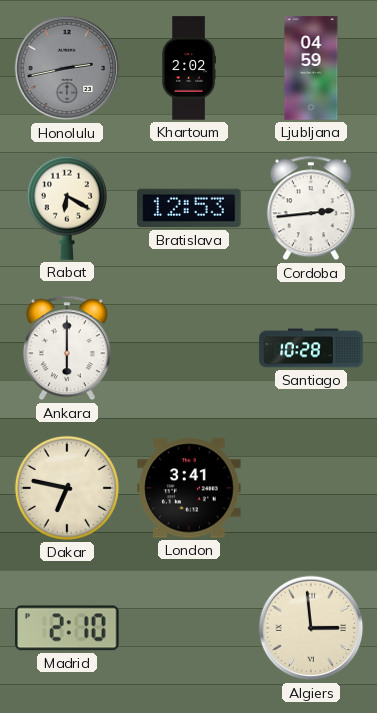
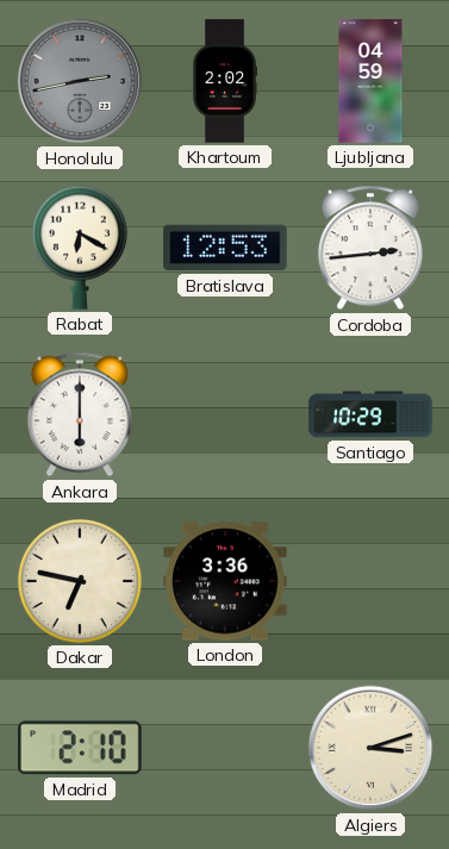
Santiago: 10:28 -> 10:29 (370, 414)
London: 3:41 -> 3:36 (225, 581)
Algiers: 2:59 -> 3:12 (370, 748)
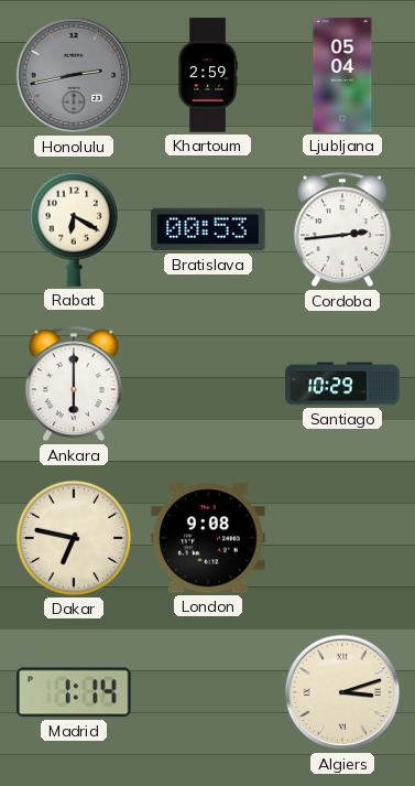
Khartoum: 2:02 -> 2:59 (208, 75)
Ljubljana: 04:59 -> 05:04 (342, 75)
Bratislava: 12:53 -> 00:53 (208, 229)
London: 3:36 -> 9:08 (208, 538)
Madrid: 2:10 -> 1:14 (74, 692)
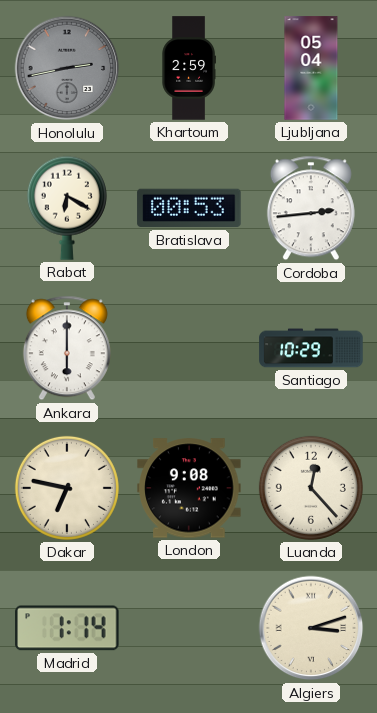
Luanda: none -> 12:23 (311, 488)
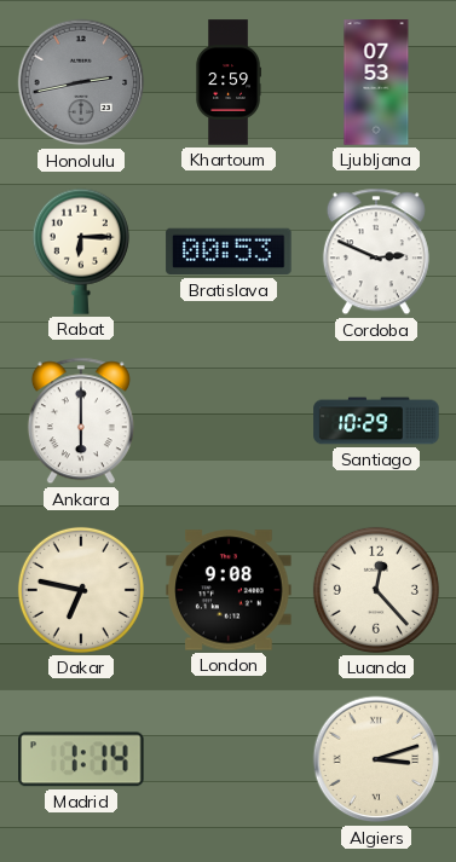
Ljubljana: 05:04 -> 07:53 (376, 82)
Rabat: 6:20 -> 6:15 (81, 251)
Cordoba: 2:44 -> 2:49 (376, 251)
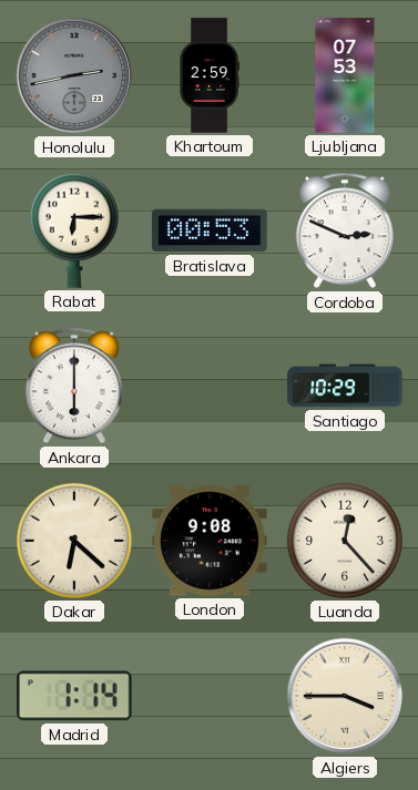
Dakar: 6:47 -> 6:22 (74, 541)
Algiers: 3:12 -> 3:45 (345, 696)
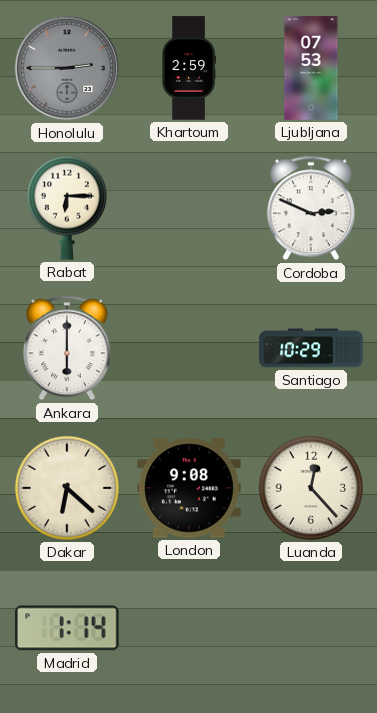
Honolulu: 2:43 -> 2:45 (67, 68)
Bratislava: 00:53 -> none (210, 230)
Algiers: 3:45 -> none (345, 696)
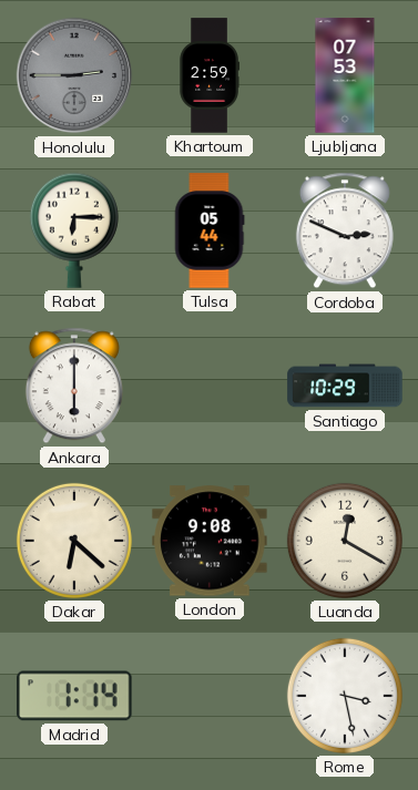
Tulsa: none -> 05:44 (210, 230)
Luanda: 12:23 -> 12:20 (345, 541)
Rome: none -> 3:28 (345, 696)
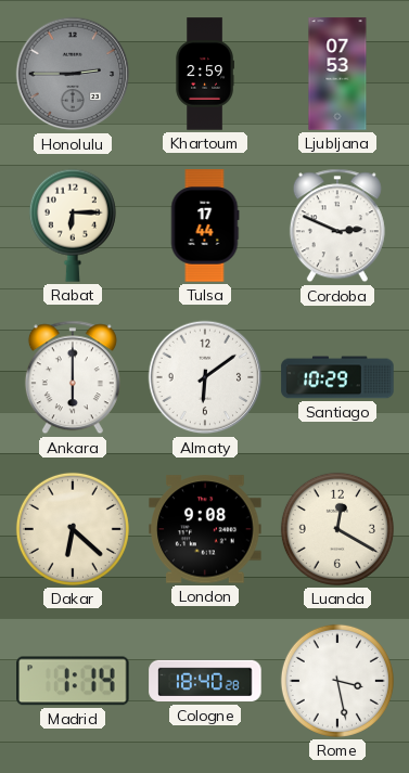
Tulsa: 05:44 -> 17:44 (205, 226)
Almaty: none -> 6:09 (205, 377)
Cologne: none -> 18:40 (205, 681)
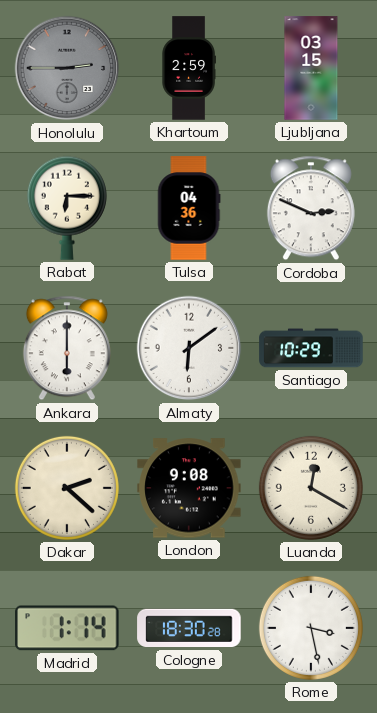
Ljubljana: 07:53 -> 03:15 (311, 68)
Tulsa: 17:44 -> 04:36 (189, 208)
Dakar: 6:22 -> 2:22 (67, 488)
Cologne: 18:40 -> 18:30 (189, 628)
